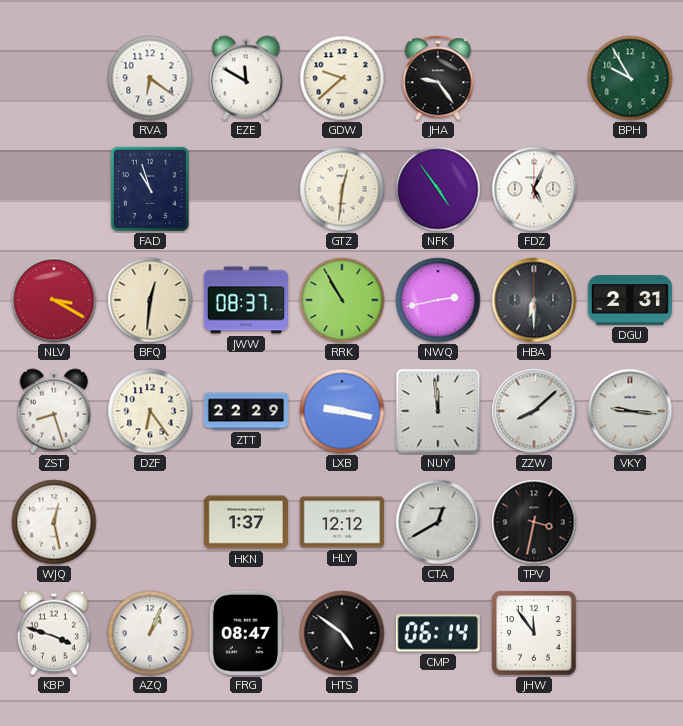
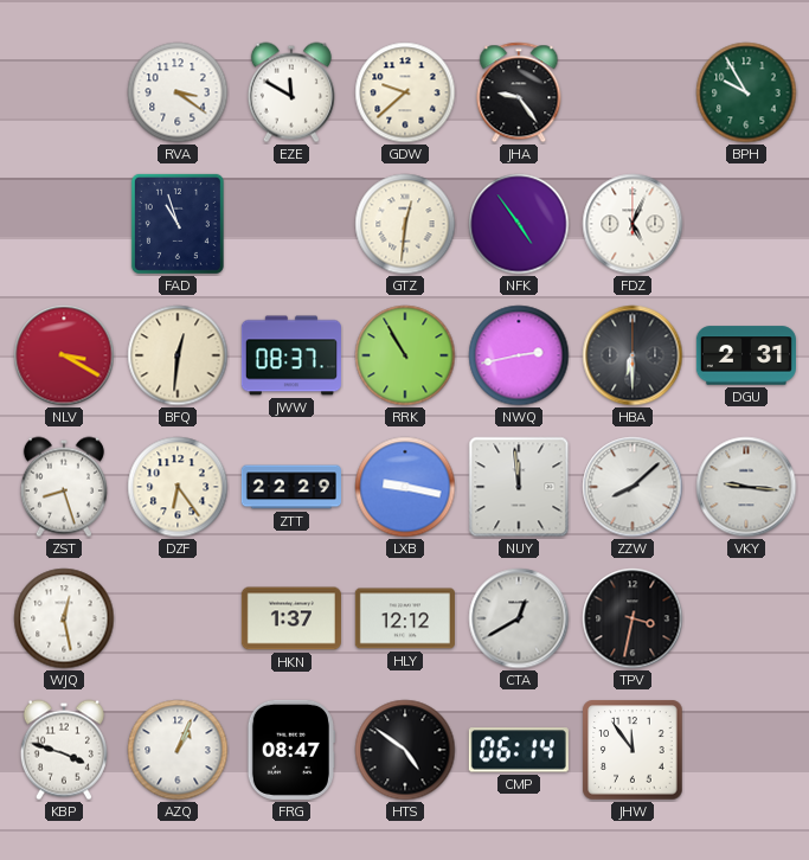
RVA: 6:21 -> 3:21 (178, 92)
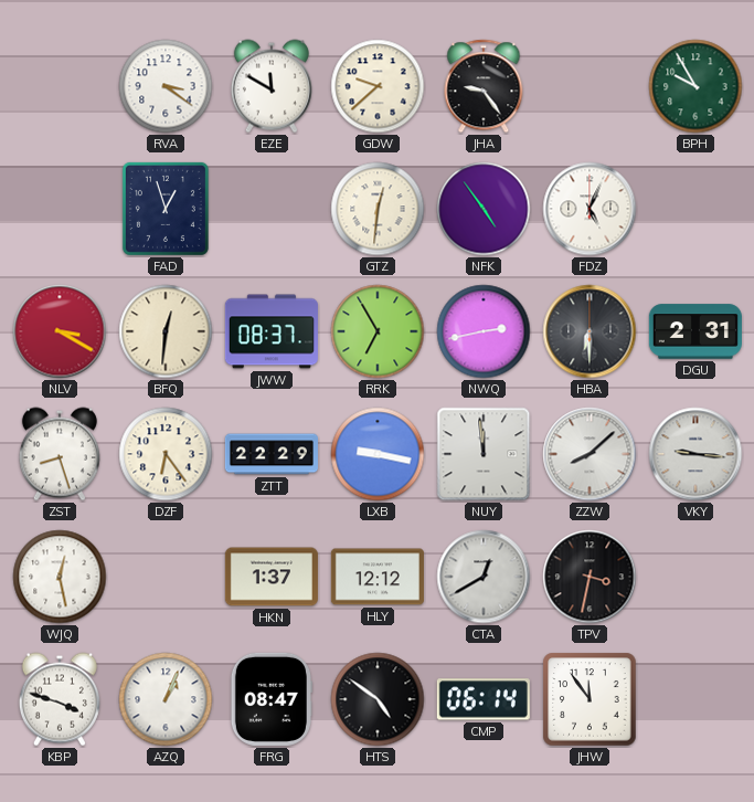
FAD: 10:57 -> 12:57 (166, 209)
RRK: 10:55 -> 6:55 (378, 331)
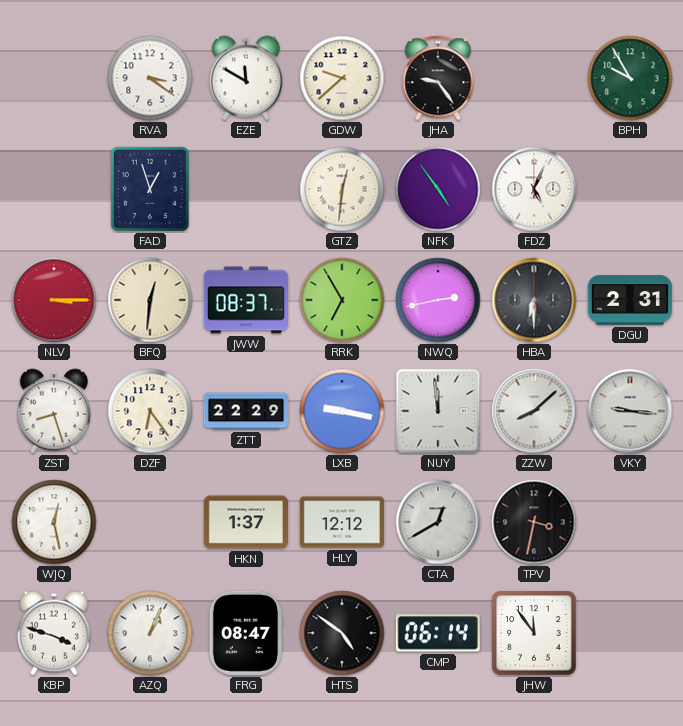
NLV: 3:20 -> 3:15 (54, 300)
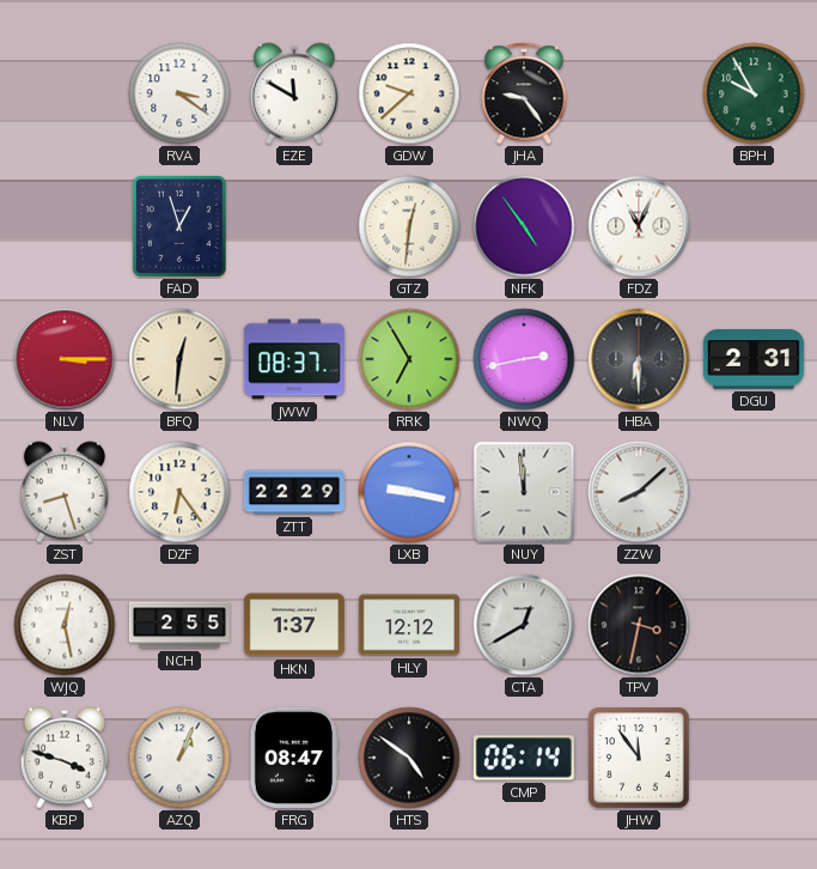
FDZ: 5:04 -> 11:04 (639, 226)
VKY: 9:16 -> none (630, 411)
NCH: none -> 2:55 (179, 625)
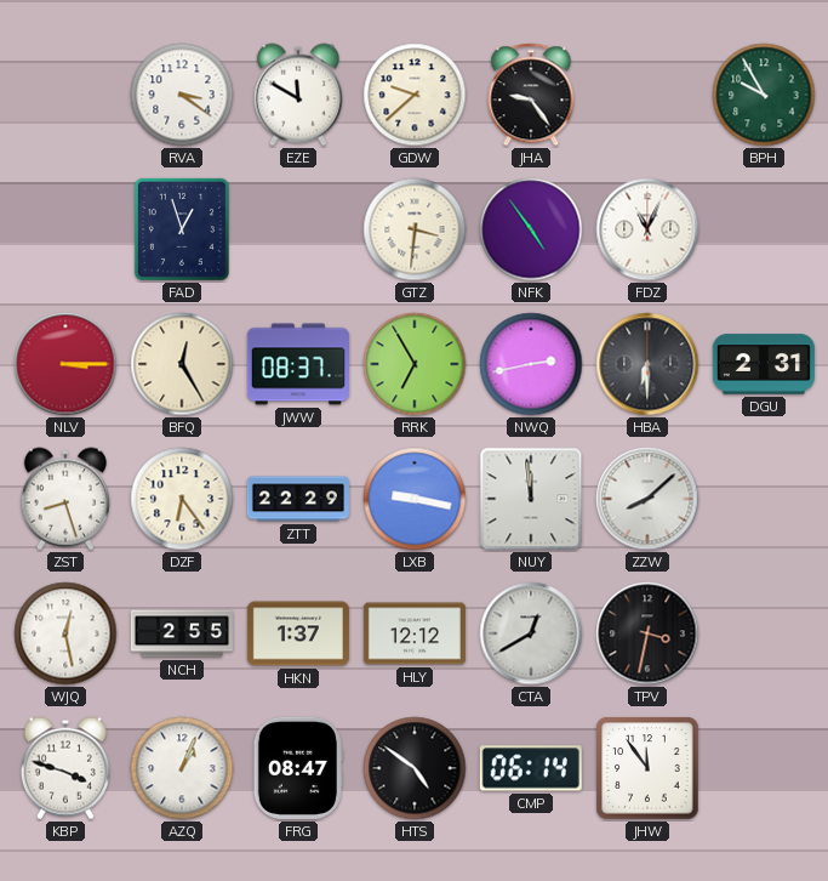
GTZ: 12:31 -> 3:31 (415, 229)
BFQ: 12:31 -> 12:25 (182, 364)
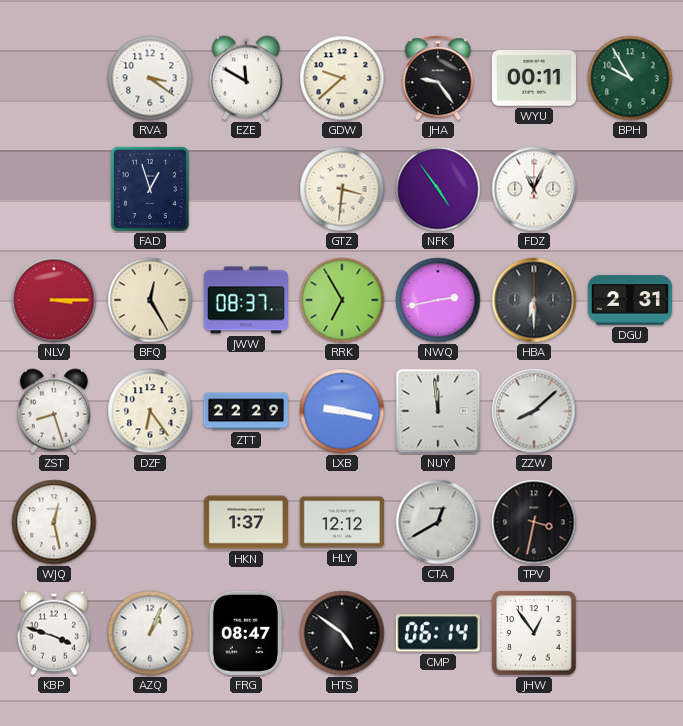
WYU: none -> 00:11 (534, 78)
NCH: 2:55 -> none (182, 633)
JHW: 11:54 -> 12:54 (534, 633)
